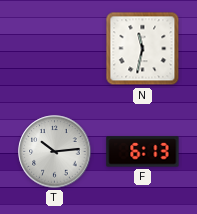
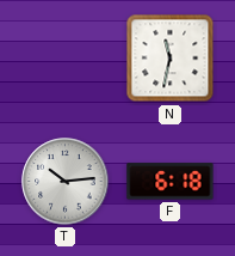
F: 6:13 -> 6:18 (171, 182)
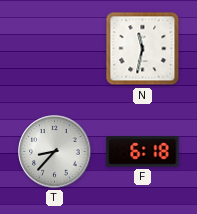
T: 10:14 -> 8:37 (55, 152)
